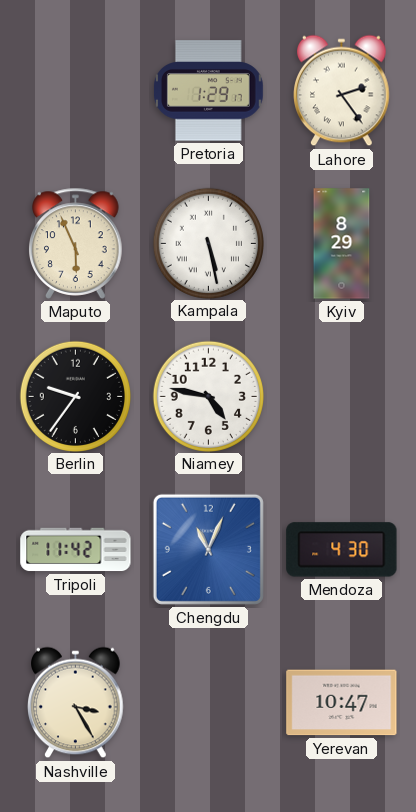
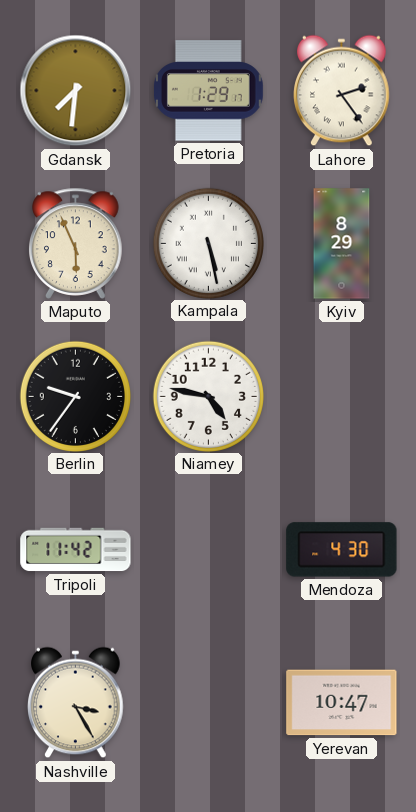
Gdansk: none -> 7:31 (76, 91)
Chengdu: 11:04 -> none (208, 549)
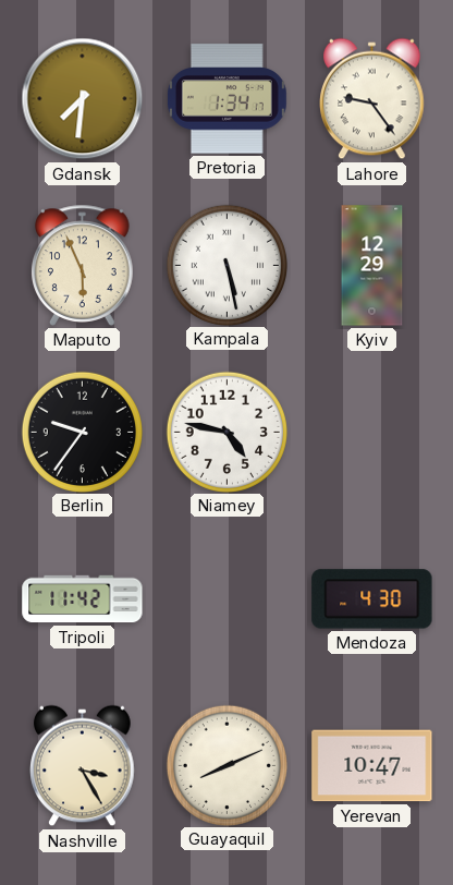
Pretoria: 1:29 -> 1:34 (226, 99)
Lahore: 2:24 -> 9:24 (372, 99)
Kyiv: 8:29 -> 12:29 (372, 266)
Guayaquil: none -> 8:11 (226, 765)
